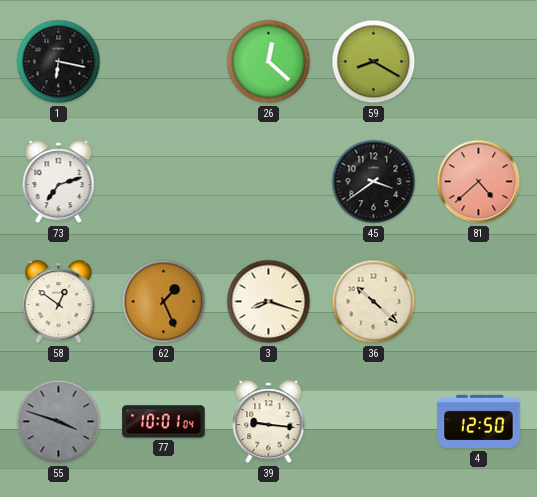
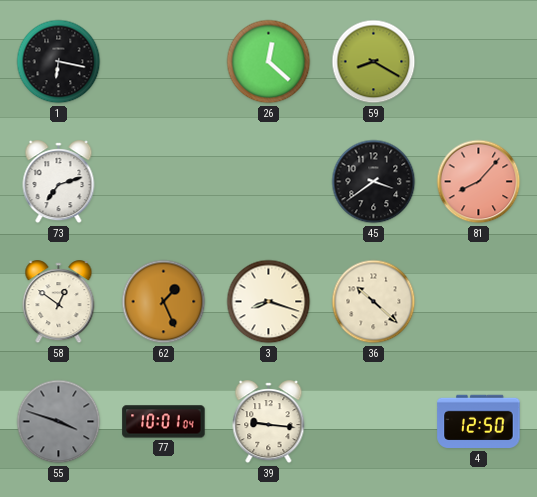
81: 4:38 -> 8:07 (479, 182)
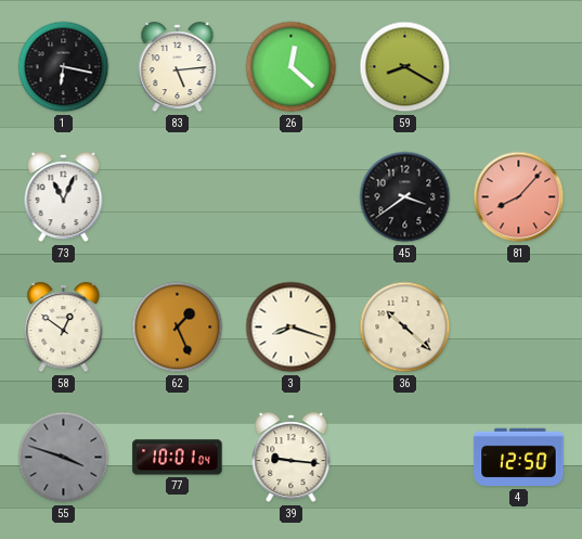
83: none -> 5:14 (178, 67)
73: 7:12 -> 11:04 (64, 197)
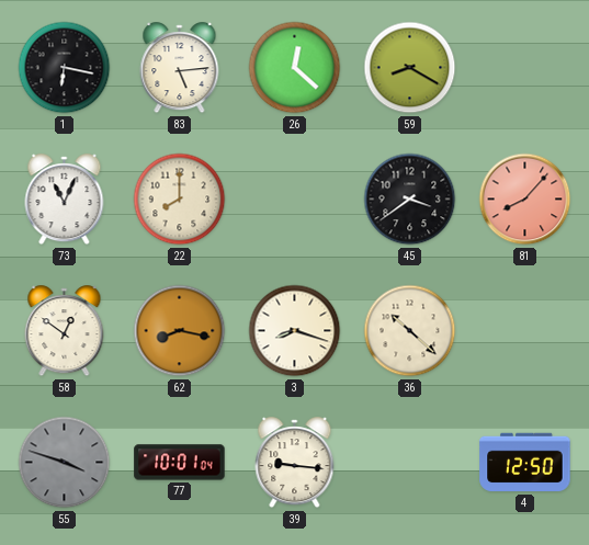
22: none -> 8:00 (180, 200)
62: 1:26 -> 8:17 (180, 331)
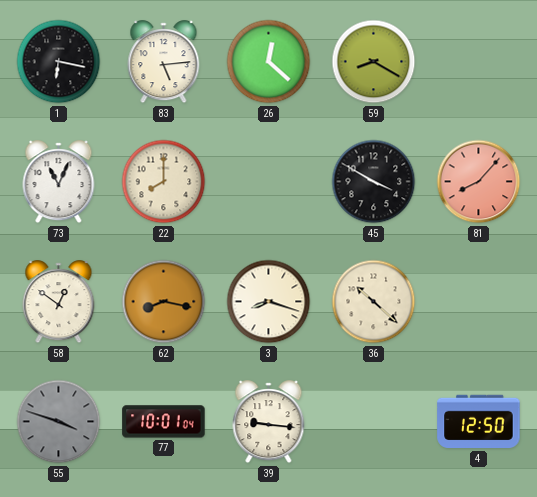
45: 3:39 -> 3:50 (374, 182)
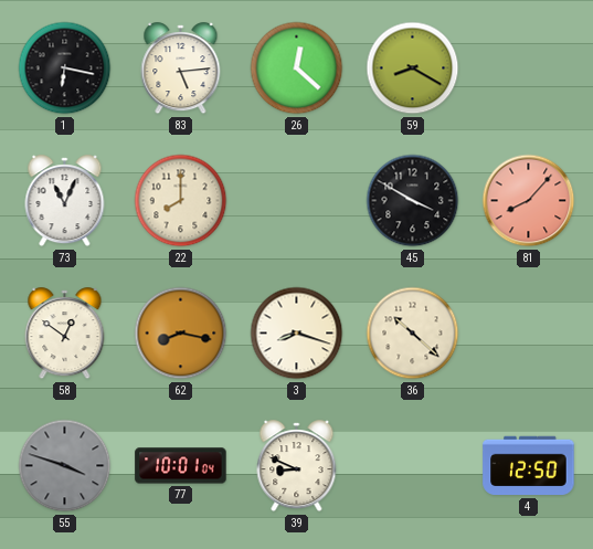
39: 9:16 -> 8:49 (297, 466)
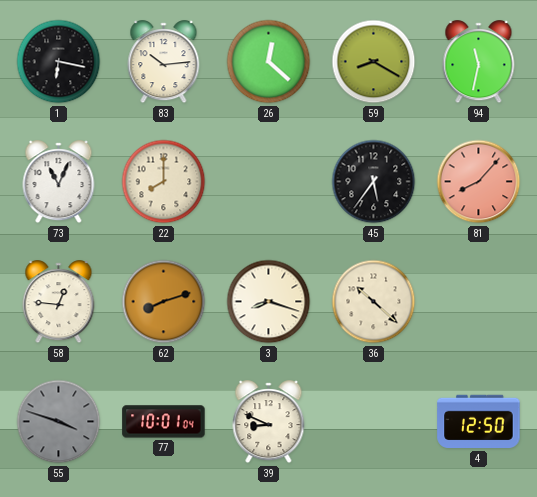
83: 5:14 -> 10:14 (164, 62)
94: none -> 11:32 (479, 62)
45: 3:50 -> 5:36 (374, 182)
58: 12:51 -> 12:46 (59, 302)
62: 8:17 -> 8:12 (164, 302)
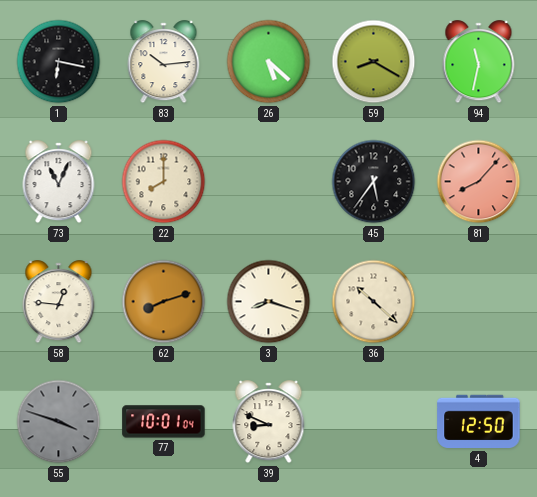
26: 12:22 -> 5:22 (269, 62)
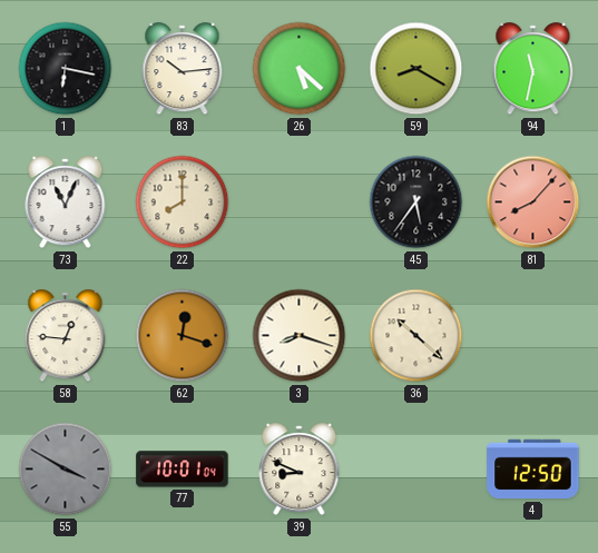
62: 8:12 -> 12:18 (183, 336)
55: 3:48 -> 3:50 (66, 470)
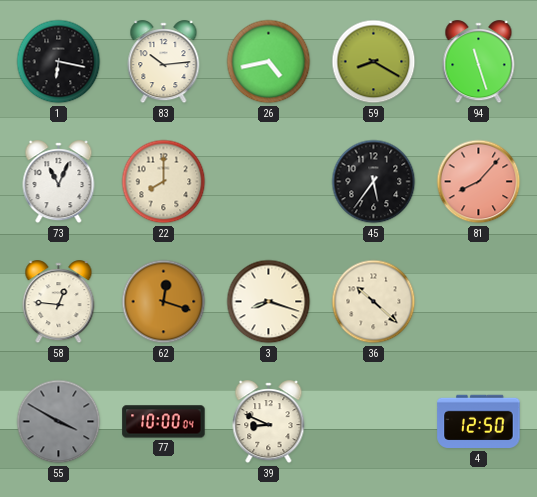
26: 5:22 -> 4:43 (269, 62)
94: 11:32 -> 11:27 (479, 62)
77: 10:01 -> 10:00 (164, 422)
